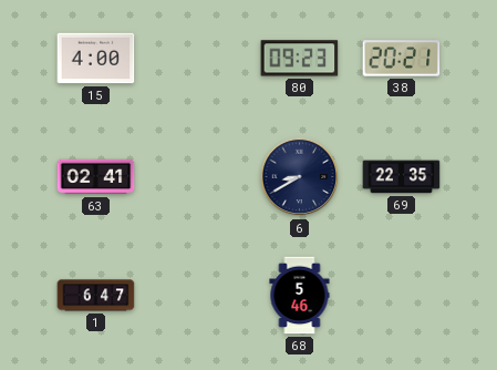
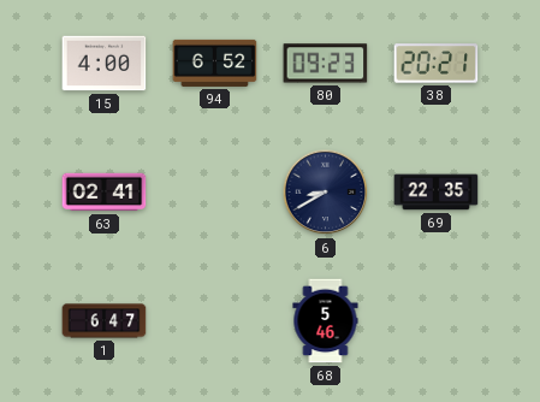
94: none -> 6:52 (215, 63)
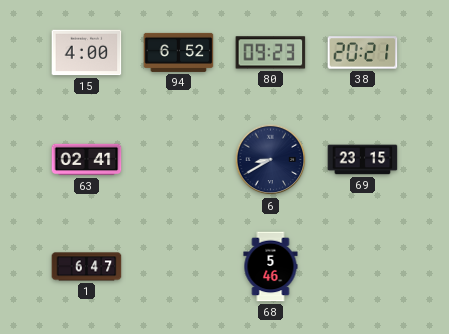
69: 22:35 -> 23:15 (363, 160)
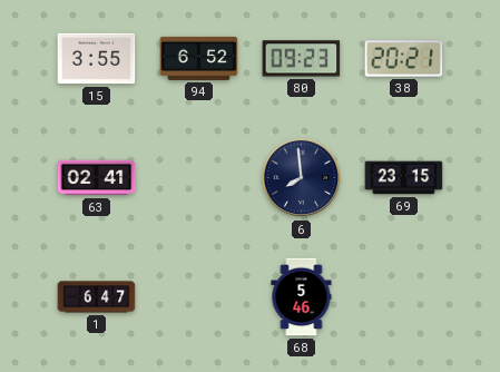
15: 4:00 -> 3:55 (97, 59)
6: 8:40 -> 7:59 (302, 178)
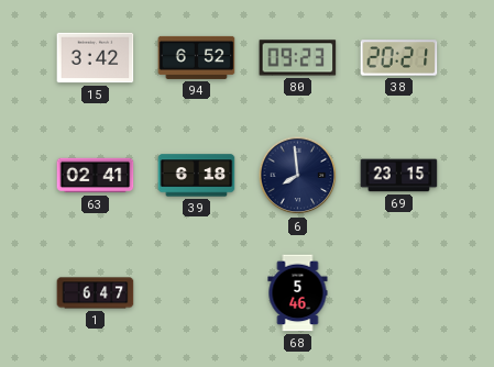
15: 3:55 -> 3:42 (96, 58)
39: none -> 6:18 (197, 176)
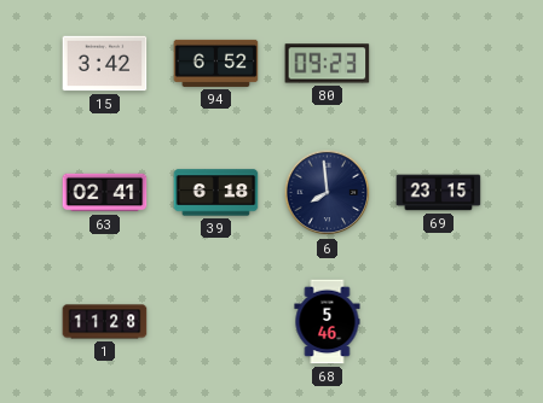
38: 20:21 -> none (399, 58)
1: 6:47 -> 11:28 (105, 322)
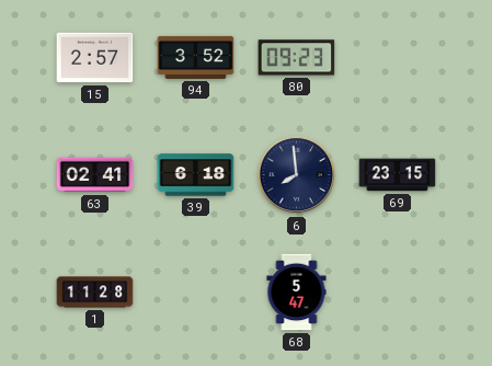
15: 3:42 -> 2:57 (95, 58)
94: 6:52 -> 3:52 (196, 57)
68: 5:46 -> 5:47 (297, 293)
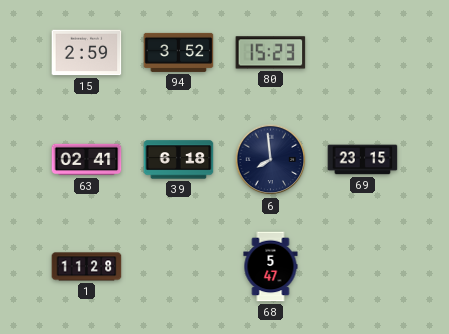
15: 2:57 -> 2:59 (87, 53)
80: 09:23 -> 15:23 (271, 53)
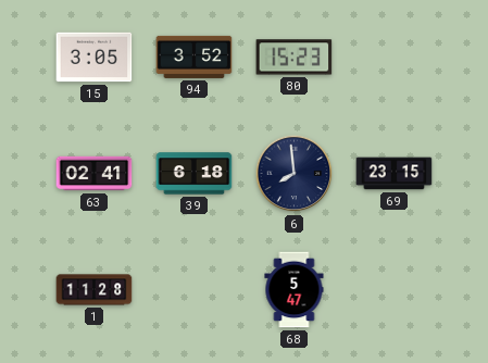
15: 2:59 -> 3:05 (95, 58)
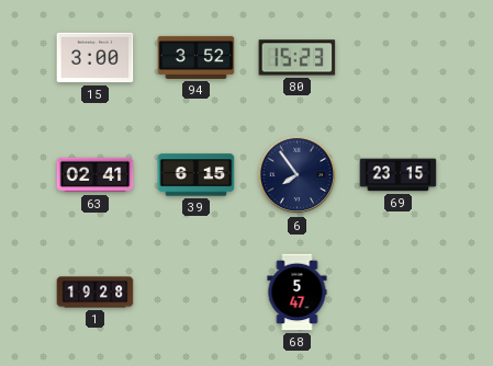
15: 3:05 -> 3:00 (96, 58)
39: 6:18 -> 6:15 (197, 175)
6: 7:59 -> 7:54 (298, 175)
1: 11:28 -> 19:28 (96, 293)
